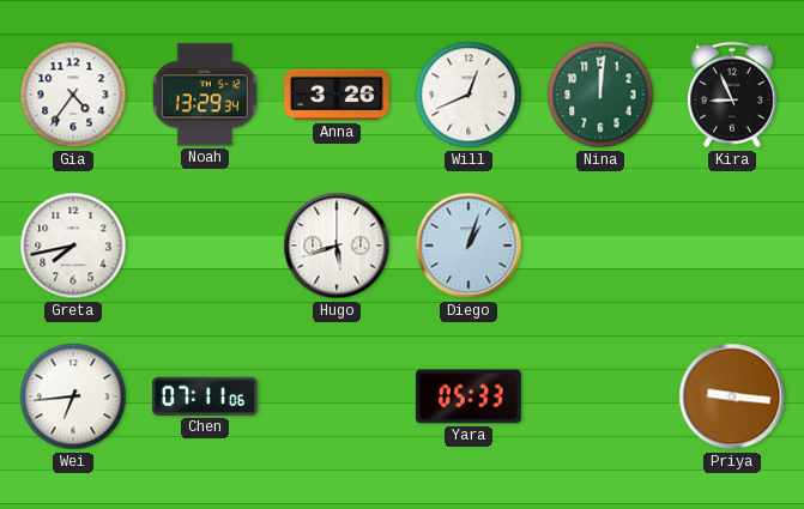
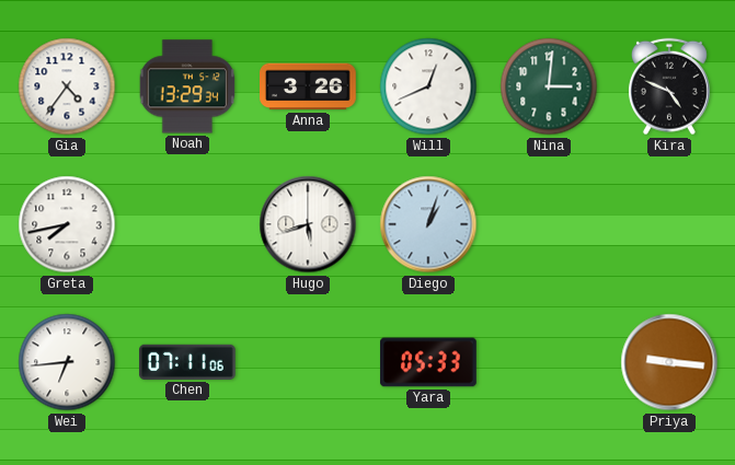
Nina: 12:01 -> 3:01 (549, 86)
Kira: 8:56 -> 4:49 (669, 86)
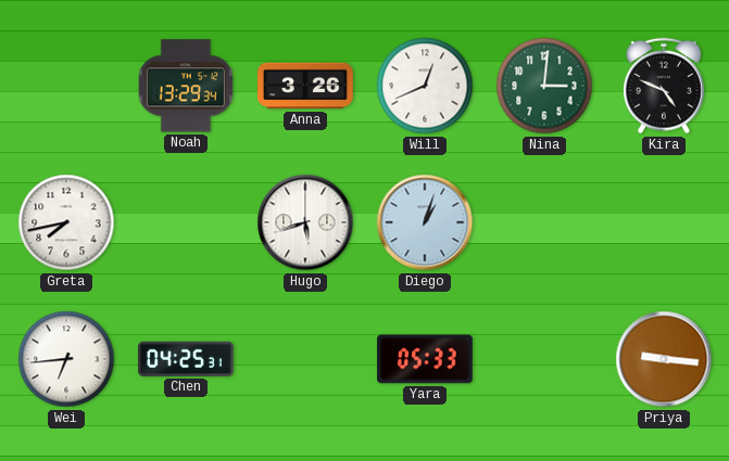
Gia: 4:36 -> none (67, 86)
Chen: 07:11 -> 04:25 (187, 359)
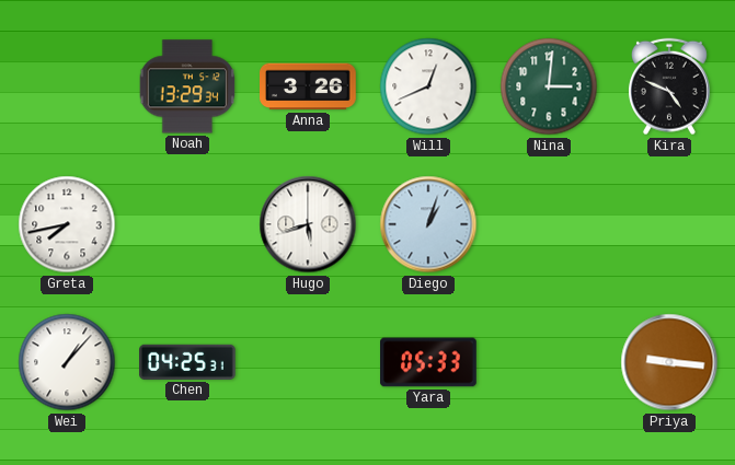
Wei: 6:44 -> 1:07 (67, 362)
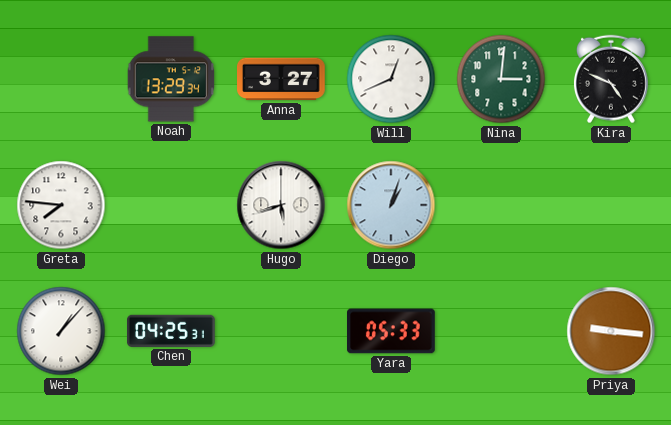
Anna: 3:26 -> 3:27 (282, 79)
Greta: 7:43 -> 7:46 (61, 205)
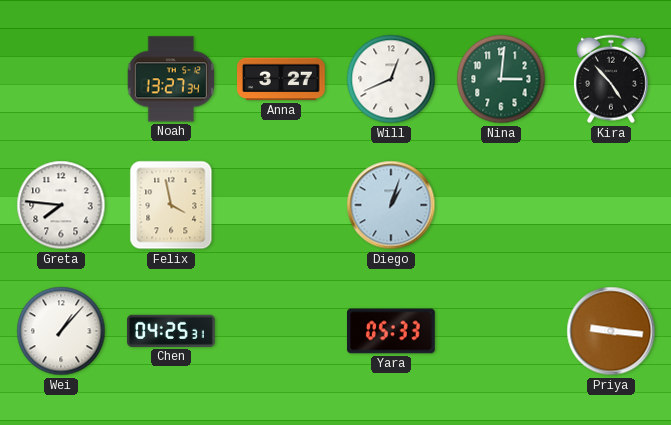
Noah: 13:29 -> 13:27 (171, 79)
Kira: 4:49 -> 4:53 (611, 79)
Felix: none -> 3:58 (171, 205)
Hugo: 5:42 -> none (281, 205)
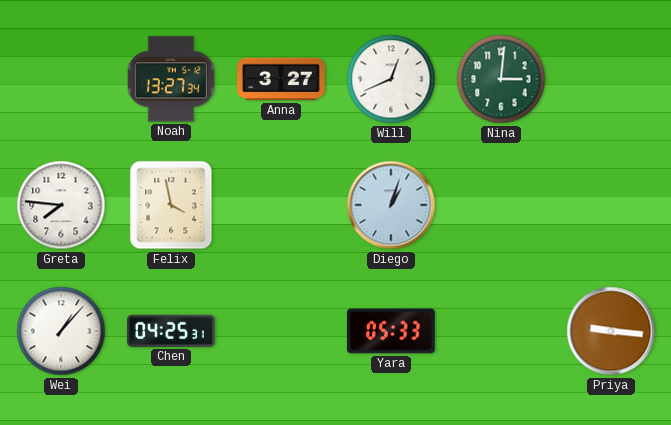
Kira: 4:53 -> none (611, 79)
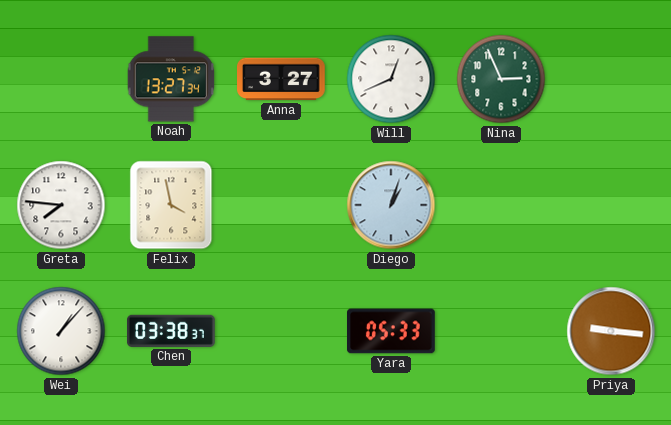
Nina: 3:01 -> 2:56 (501, 79)
Chen: 04:25 -> 03:38 (172, 331)
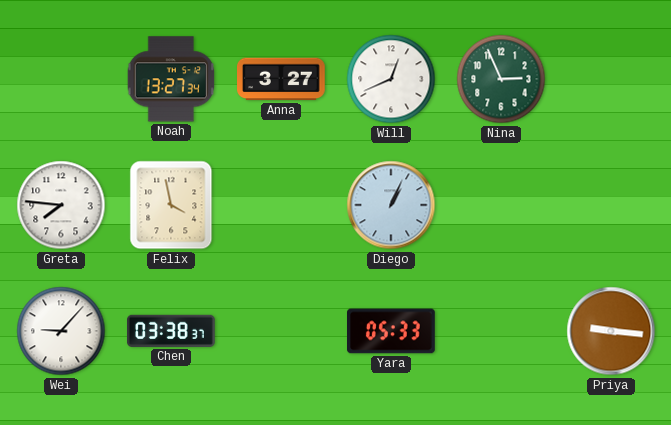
Diego: 1:03 -> 1:04 (391, 205)
Wei: 1:07 -> 9:07 (61, 331)
